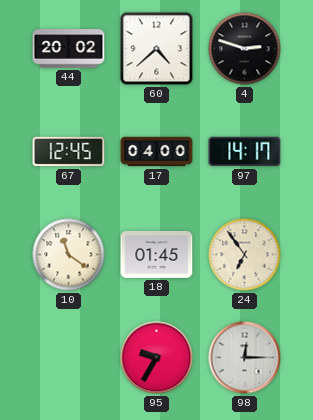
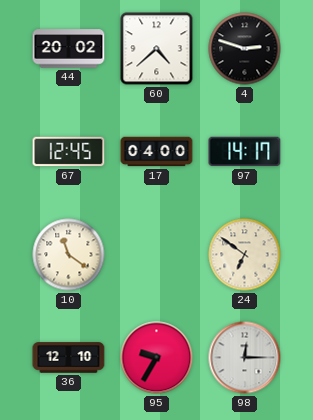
18: 01:45 -> none (157, 254)
24: 6:54 -> 6:51 (245, 255)
36: none -> 12:10 (69, 358)
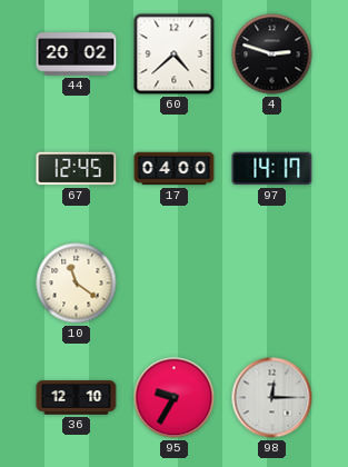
24: 6:51 -> none (245, 255)
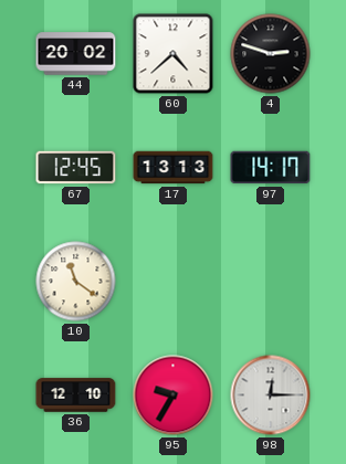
17: 04:00 -> 13:13 (174, 168)
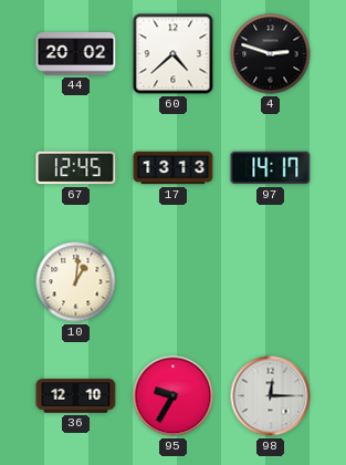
10: 11:21 -> 1:01 (76, 282)
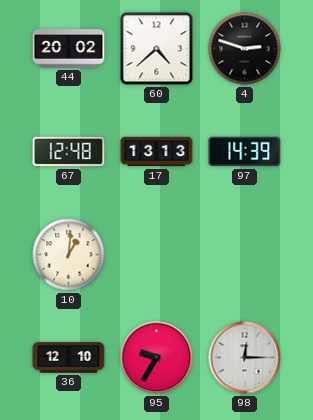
67: 12:45 -> 12:48 (69, 152)
97: 14:17 -> 14:39 (245, 152)
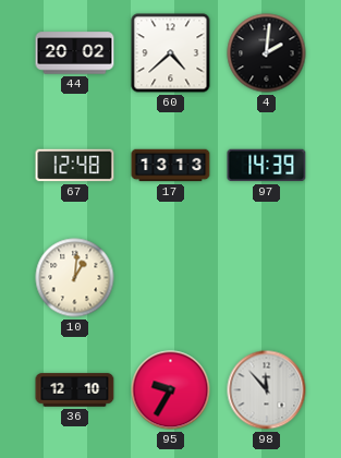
4: 2:48 -> 2:01 (267, 53)
98: 12:15 -> 11:53 (267, 390)
